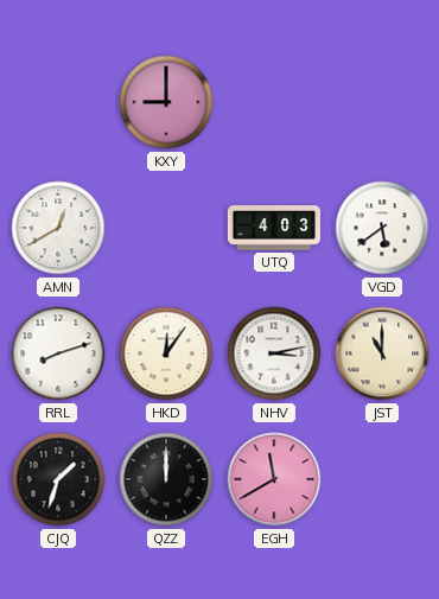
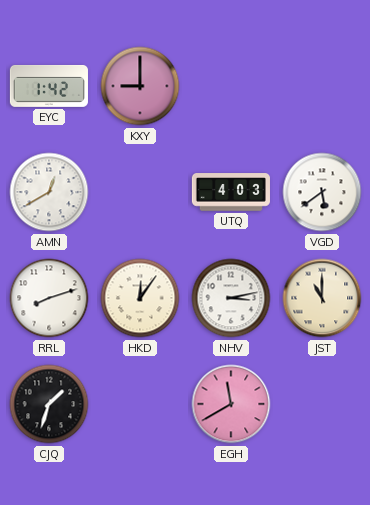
EYC: none -> 1:42 (49, 86)
QZZ: 12:00 -> none (166, 479)
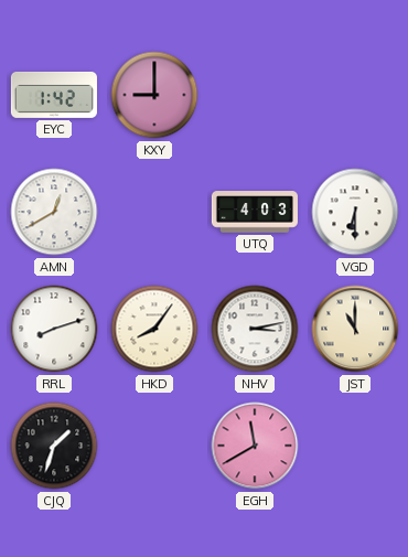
VGD: 5:39 -> 6:30 (355, 212)
HKD: 12:06 -> 8:06 (154, 329)
